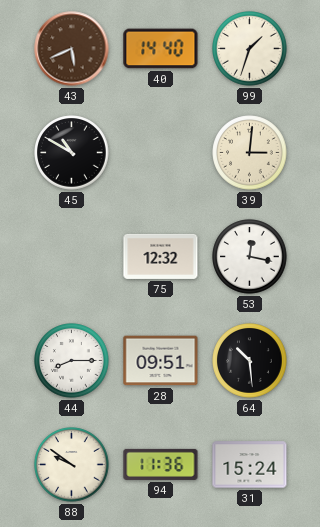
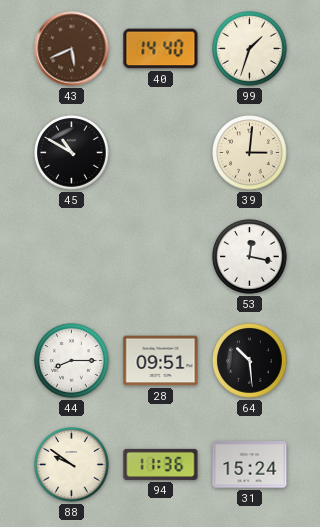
75: 12:32 -> none (161, 256)
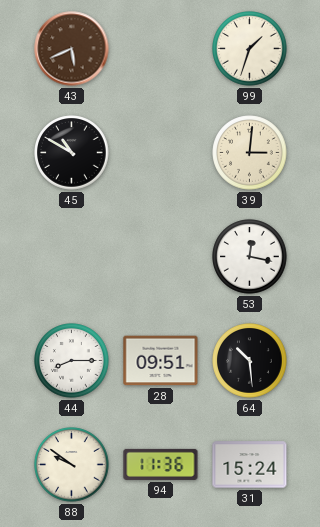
40: 14:40 -> none (161, 49)
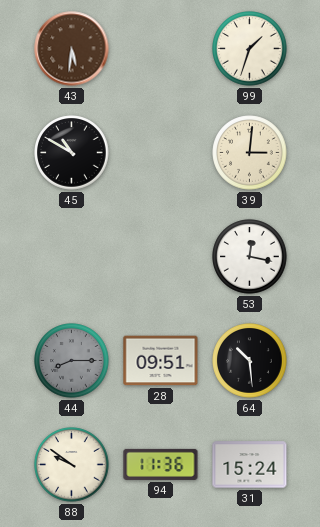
43: 5:41 -> 5:31 (72, 49)
44 dial: white -> grey (72, 361)
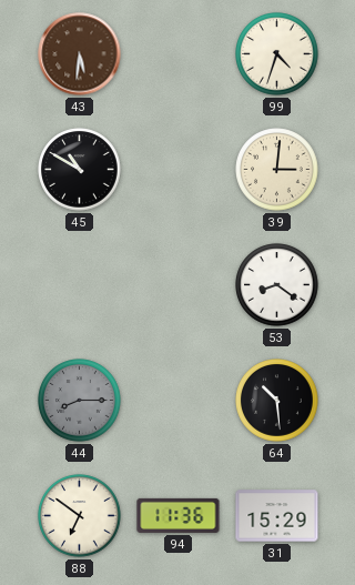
99: 1:33 -> 4:33 (277, 54)
53: 12:17 -> 8:21 (277, 285)
28: 09:51 -> none (161, 361)
88: 9:51 -> 6:51 (80, 516)
31: 15:24 -> 15:29 (277, 516)
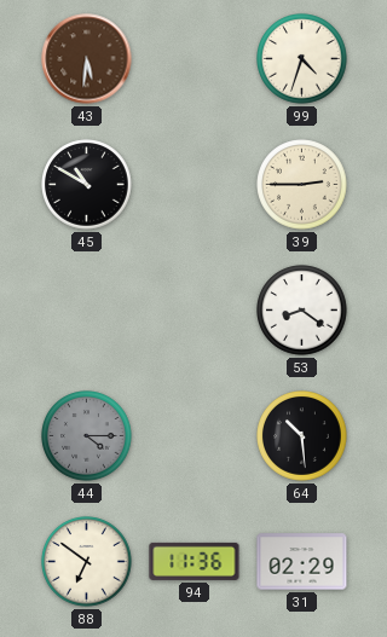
39: 3:01 -> 2:45 (302, 185)
44: 8:15 -> 4:15 (87, 436)
31: 15:29 -> 02:29 (302, 562)
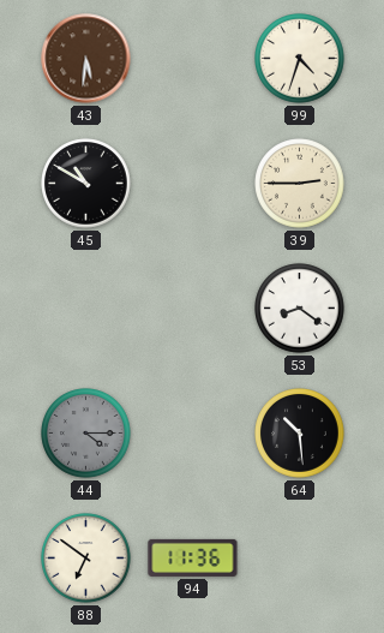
31: 02:29 -> none (302, 562)
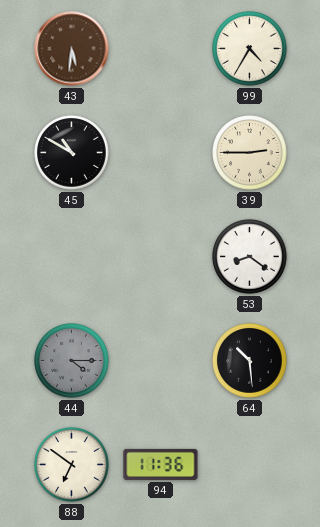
99: 4:33 -> 4:35 (250, 49)
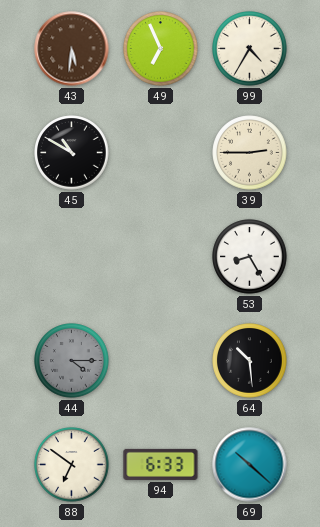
49: none -> 6:56 (161, 49)
53: 8:21 -> 8:25 (250, 257)
94: 11:36 -> 6:33 (161, 464)
69: none -> 10:22 (250, 465)
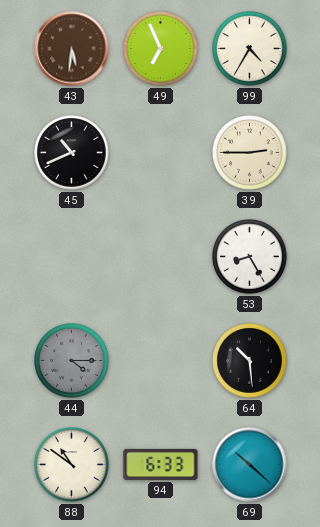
45: 10:50 -> 10:41 (72, 153)
88: 6:51 -> 10:51 (72, 465)
